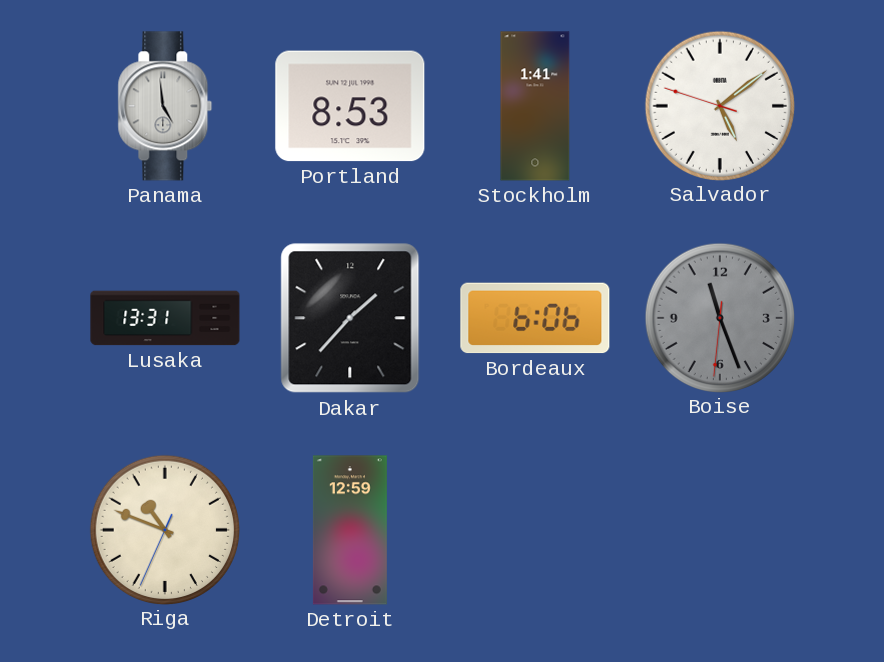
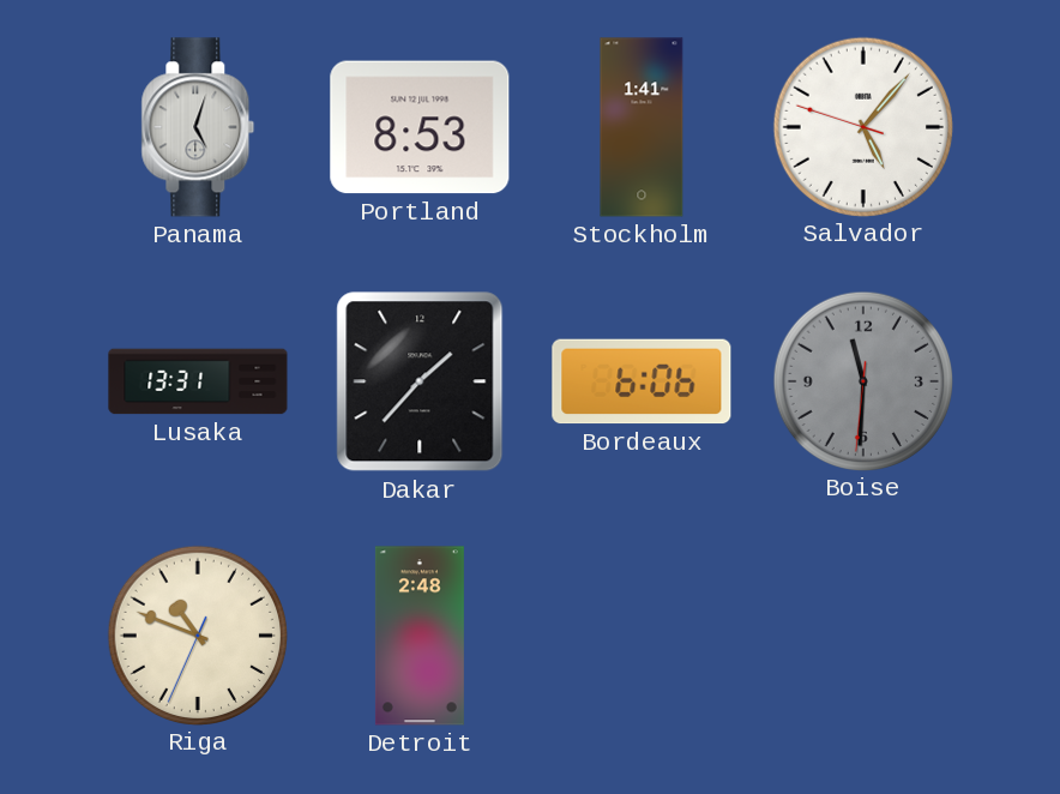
Panama: 4:59 -> 5:03 (198, 127)
Salvador: 5:08 -> 5:06 (863, 126)
Boise: 11:26 -> 11:30 (863, 380)
Detroit: 12:59 -> 2:48 (420, 636)
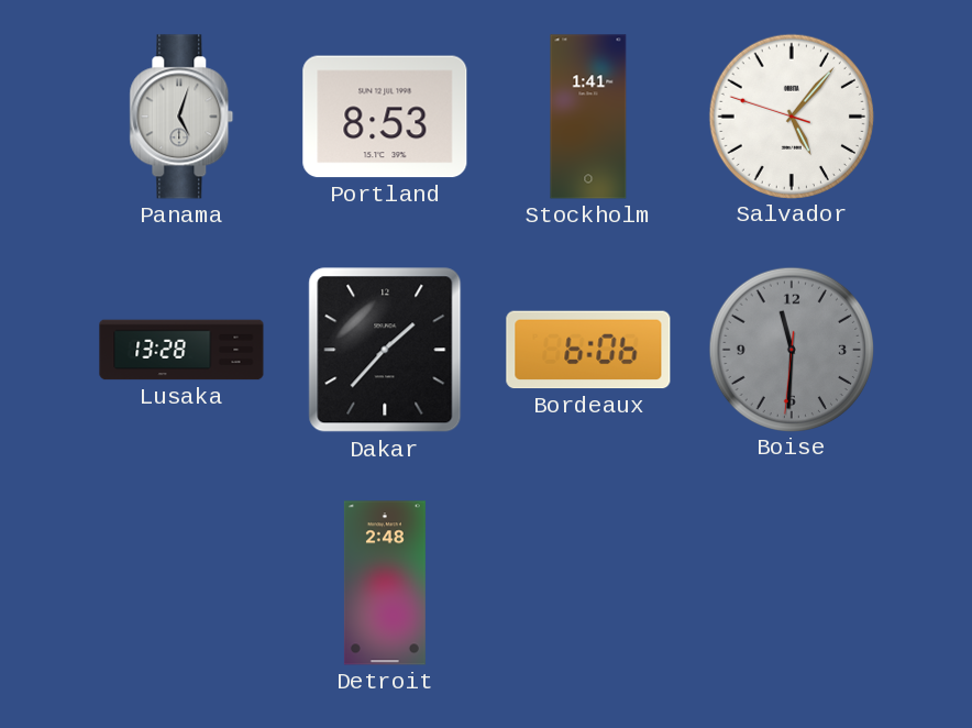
Lusaka: 13:31 -> 13:28 (181, 350)
Riga: 10:48 -> none (198, 634)
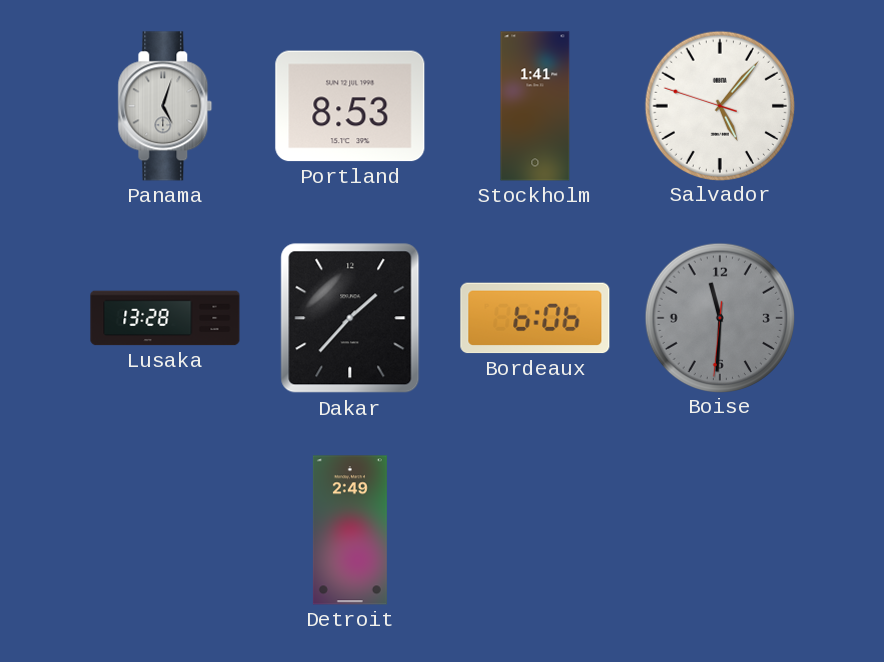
Detroit: 2:48 -> 2:49 (350, 530)
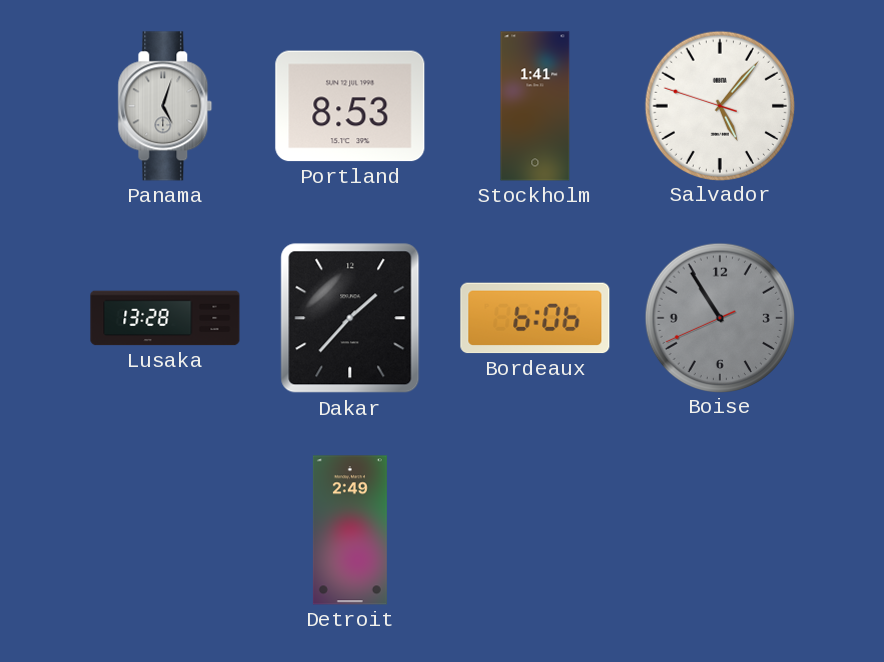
Boise: 11:30 -> 10:54 (720, 317)
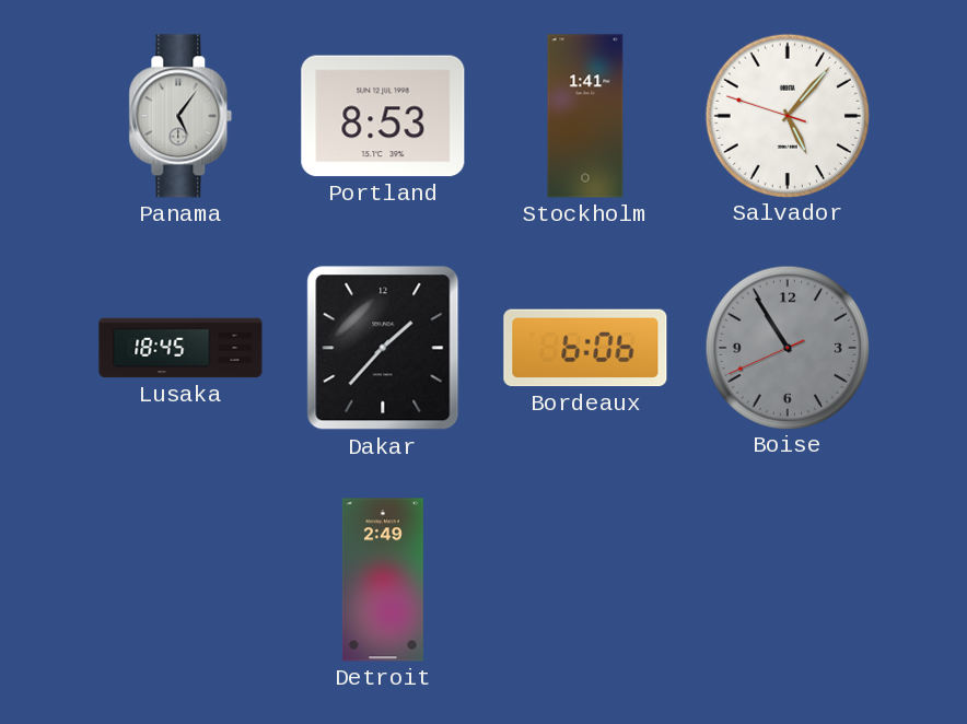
Panama: 5:03 -> 5:06 (180, 116)
Lusaka: 13:28 -> 18:45 (180, 348)
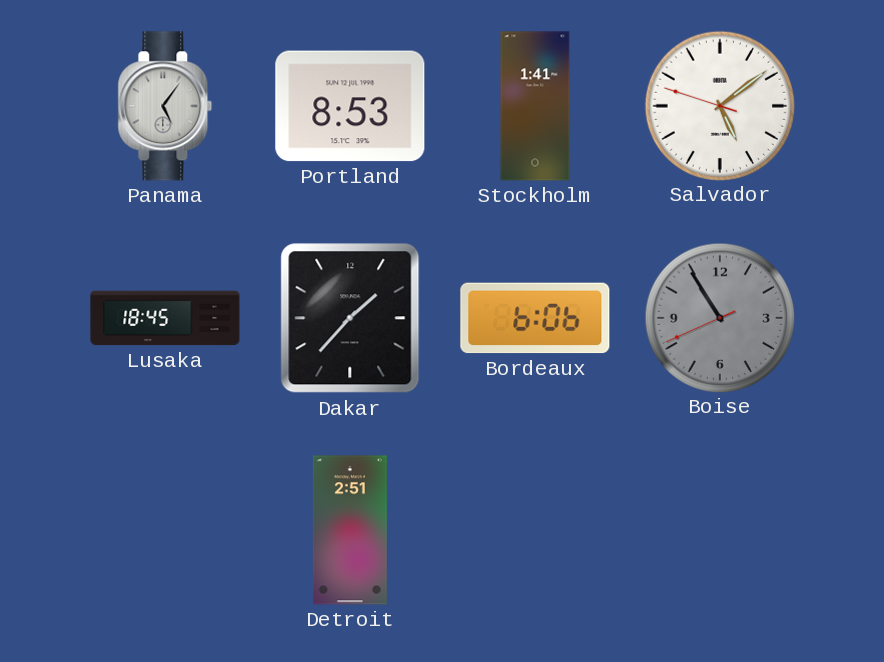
Salvador: 5:06 -> 5:08 (720, 105)
Detroit: 2:49 -> 2:51 (350, 530)
